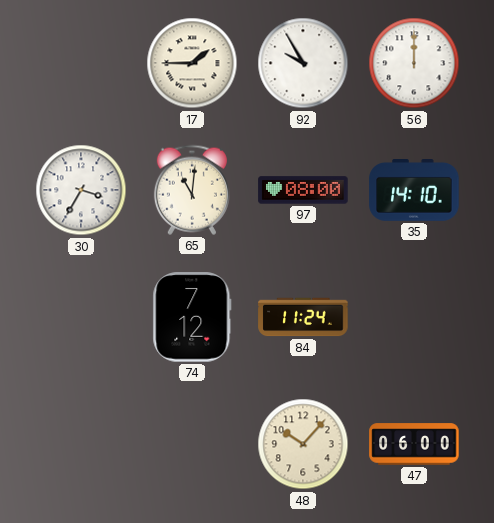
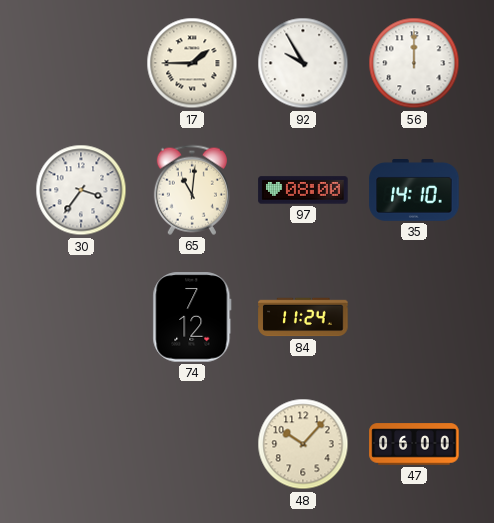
30: 3:35 -> 3:36 (81, 190)
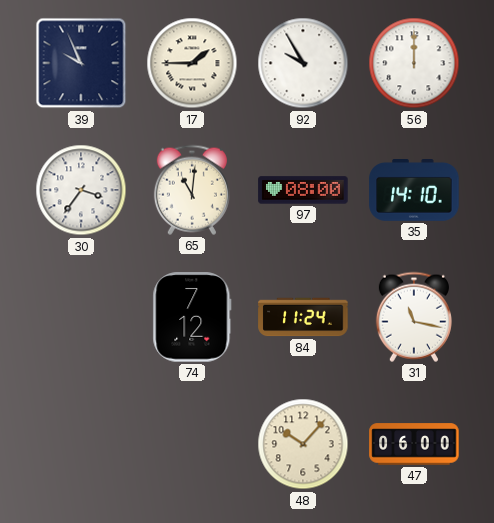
39: none -> 9:56 (81, 63)
31: none -> 11:17 (414, 317)
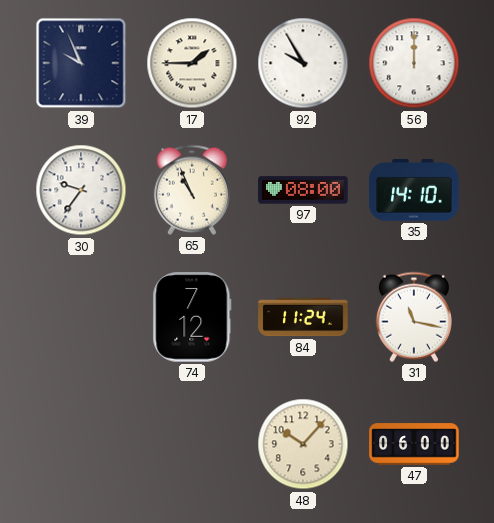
30: 3:36 -> 9:36 (81, 190)
65: 11:01 -> 10:56 (192, 190)
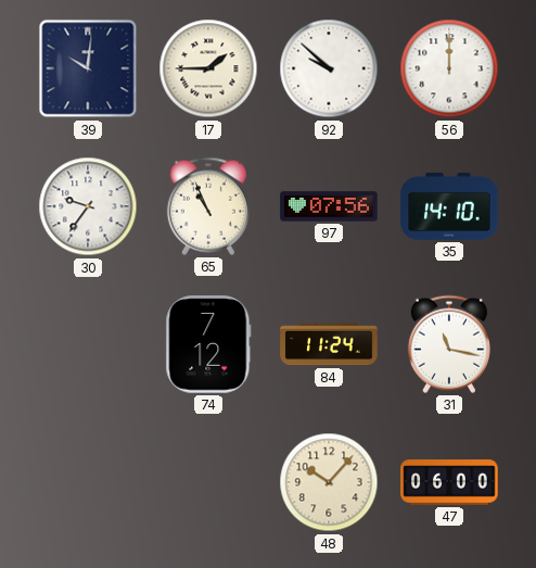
39: 9:56 -> 10:01 (88, 68)
92: 9:55 -> 9:52 (329, 68)
97: 08:00 -> 07:56 (329, 206)
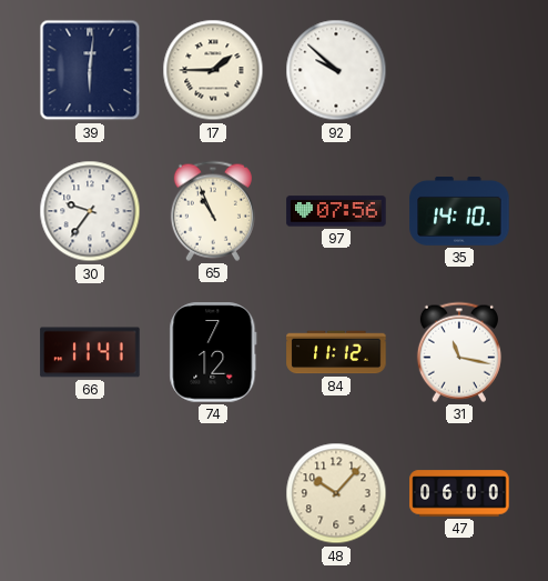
39: 10:01 -> 6:01 (90, 70)
56: 12:00 -> none (449, 68)
66: none -> 11:41 (90, 352)
84: 11:24 -> 11:12 (336, 352)
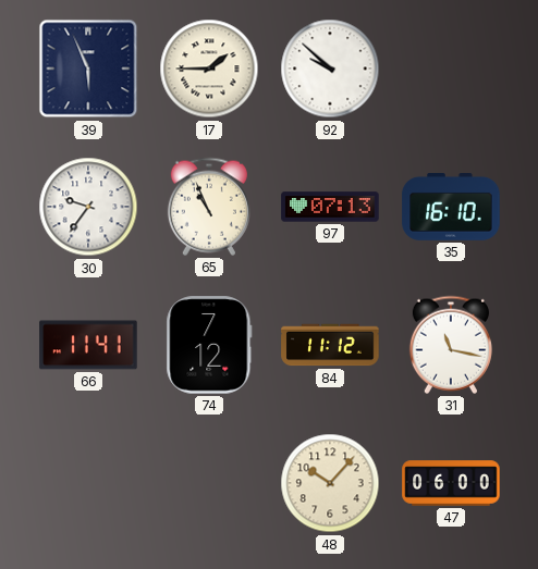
39: 6:01 -> 5:56 (88, 69)
97: 07:56 -> 07:13 (330, 207)
35: 14:10 -> 16:10 (451, 208)
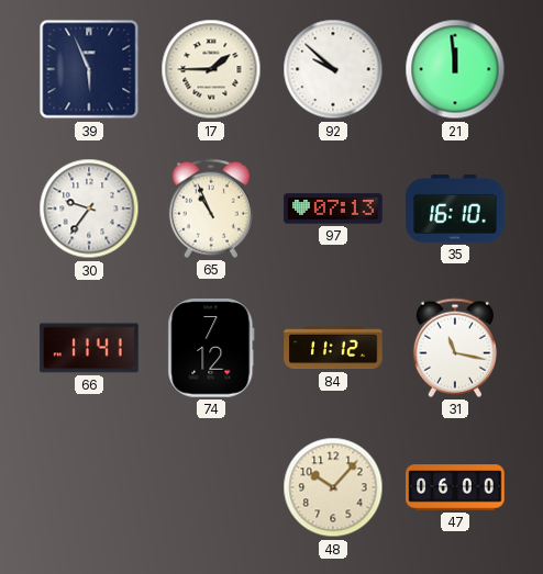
21: none -> 11:59 (455, 69)
